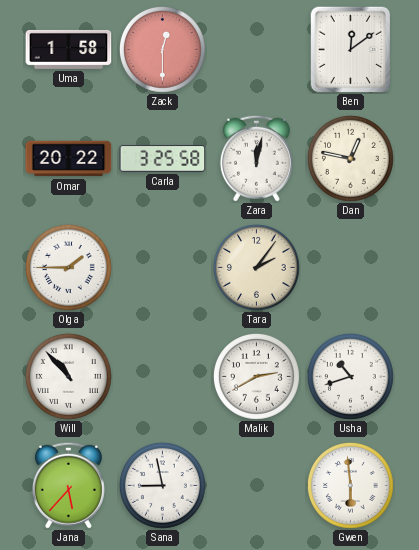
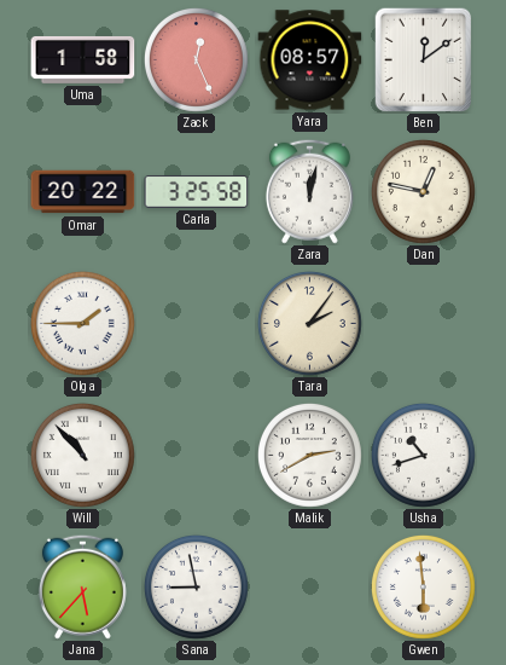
Zack: 12:30 -> 12:26 (196, 59)
Yara: none -> 08:57 (310, 60)
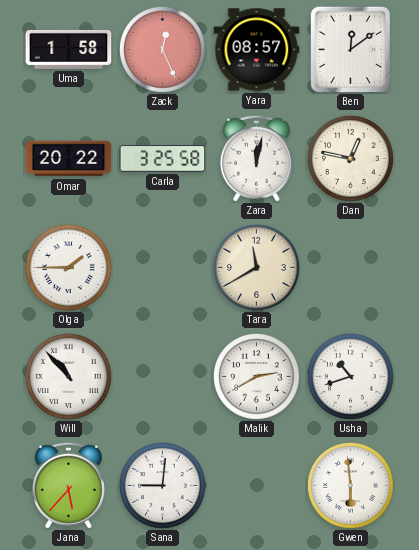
Tara: 2:06 -> 11:40 (256, 267)
Sana: 8:58 -> 9:01 (162, 485)
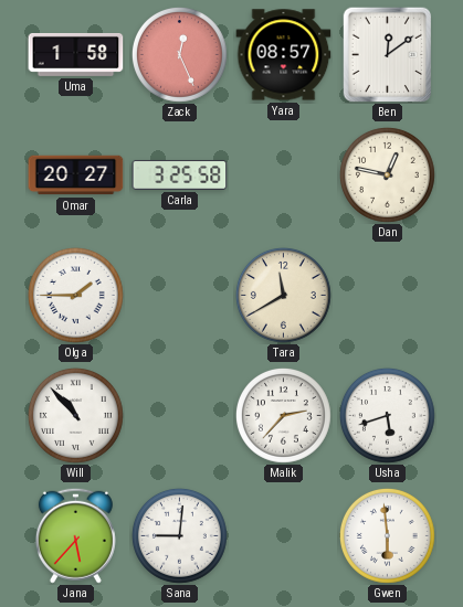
Omar: 20:22 -> 20:27 (76, 175)
Zara: 12:02 -> none (256, 158)
Malik: 2:40 -> 2:37 (283, 415)
Usha: 10:42 -> 5:42 (387, 415)
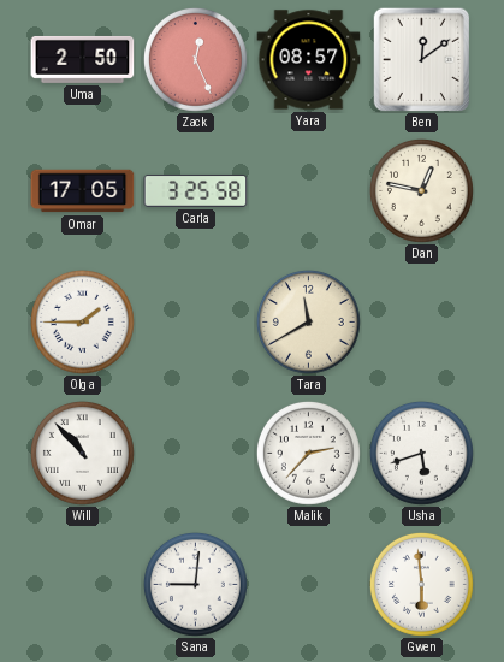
Uma: 1:58 -> 2:50 (83, 59)
Omar: 20:27 -> 17:05 (83, 191)
Jana: 5:37 -> none (75, 535)
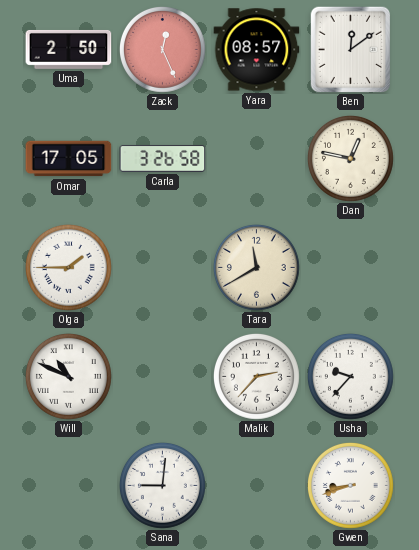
Carla: 3:25 -> 3:26 (163, 158)
Will: 10:53 -> 10:49 (68, 376)
Usha: 5:42 -> 9:37 (350, 376)
Gwen: 5:59 -> 8:42 (350, 485)
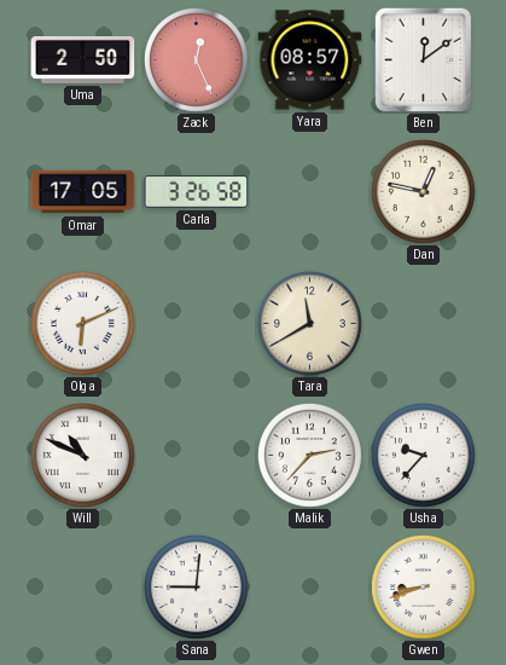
Olga: 1:45 -> 6:11 (82, 323)
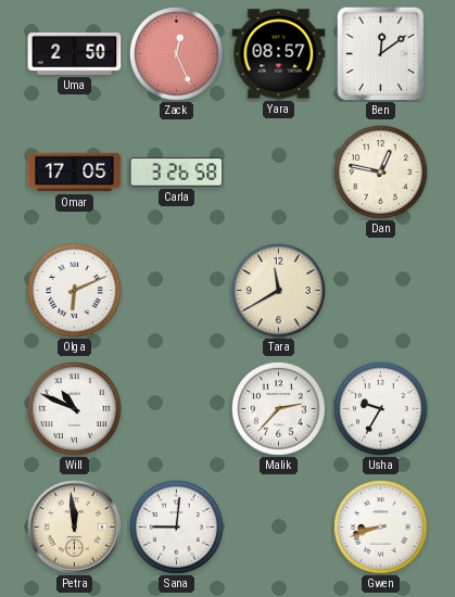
Usha: 9:37 -> 9:35 (380, 408)
Petra: none -> 11:59 (75, 528)
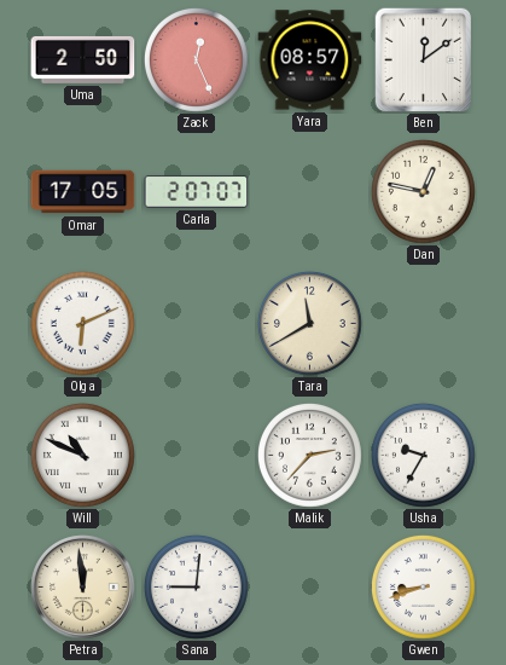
Carla: 3:26 -> 2:07 (197, 191)
